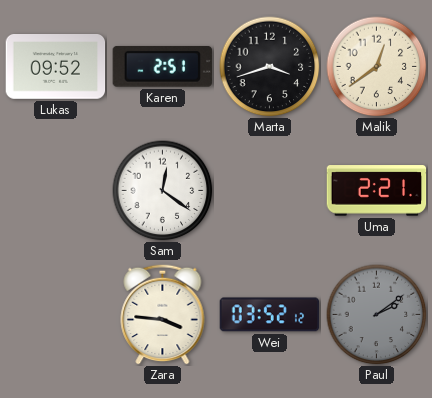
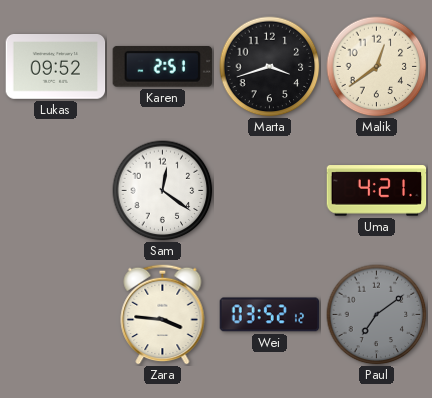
Uma: 2:21 -> 4:21 (377, 191)
Paul: 2:09 -> 7:09 (377, 315)
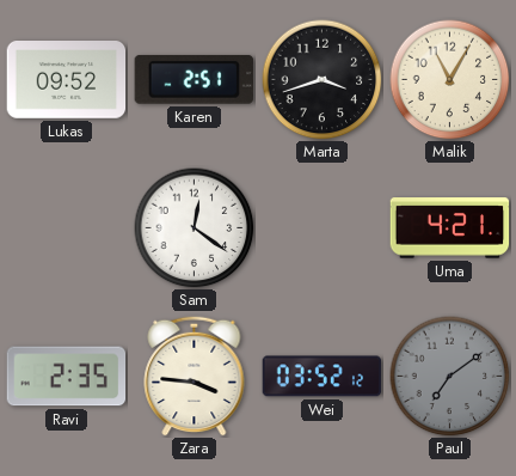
Malik: 12:39 -> 11:05 (450, 80)
Ravi: none -> 2:35 (67, 377)
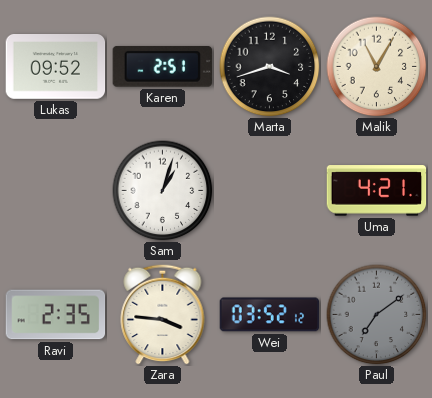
Sam: 12:21 -> 1:03 (163, 191)
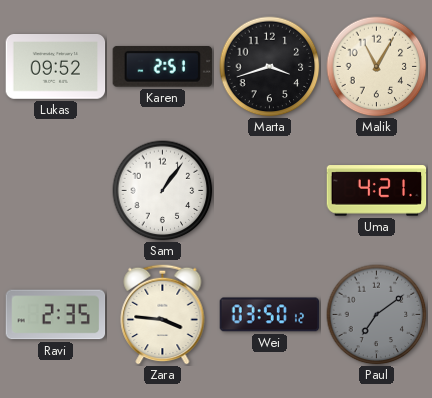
Sam: 1:03 -> 1:06 (163, 191)
Wei: 03:52 -> 03:50 (270, 315)
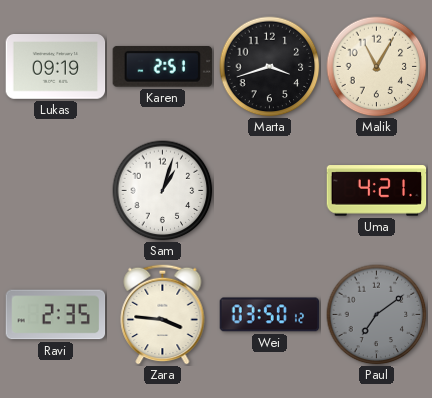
Lukas: 09:52 -> 09:19 (56, 67)
Sam: 1:06 -> 1:03 (163, 191)
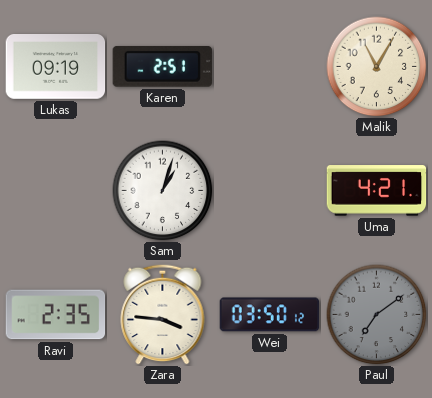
Marta: 3:42 -> none (270, 67)
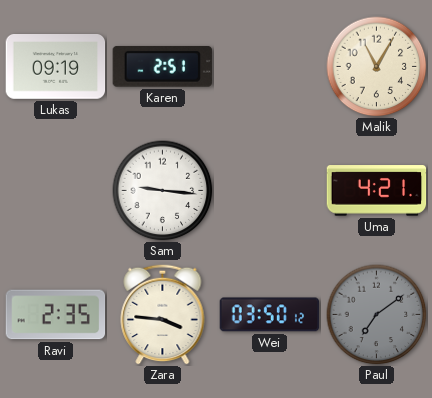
Sam: 1:03 -> 9:16 (163, 191)
